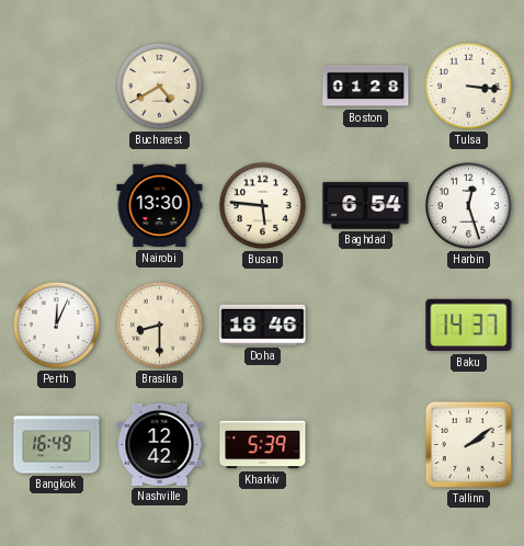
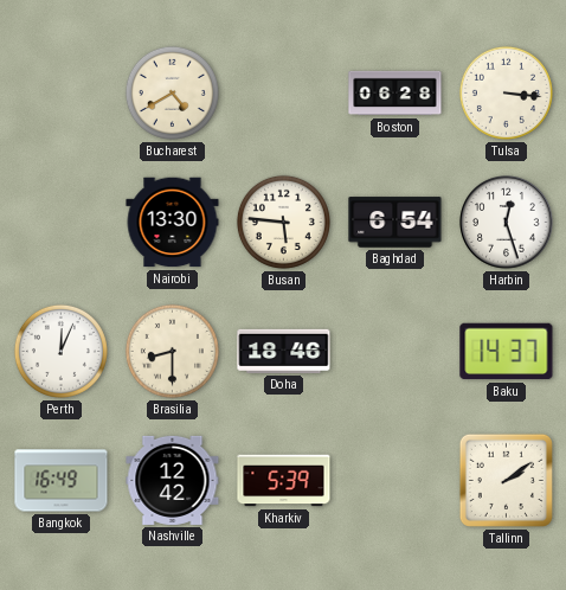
Boston: 01:28 -> 06:28 (395, 94)
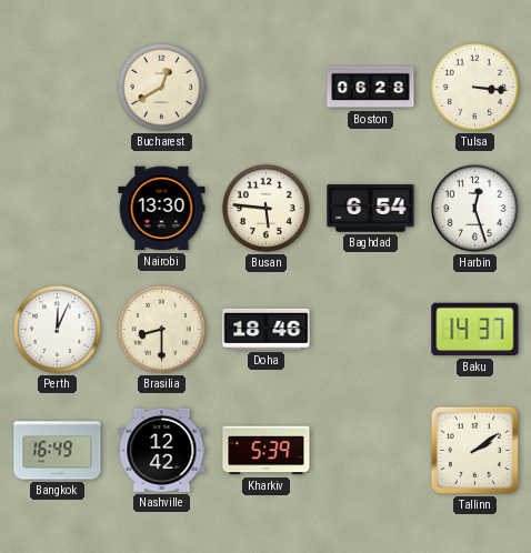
Bucharest: 4:40 -> 12:40 (161, 87)
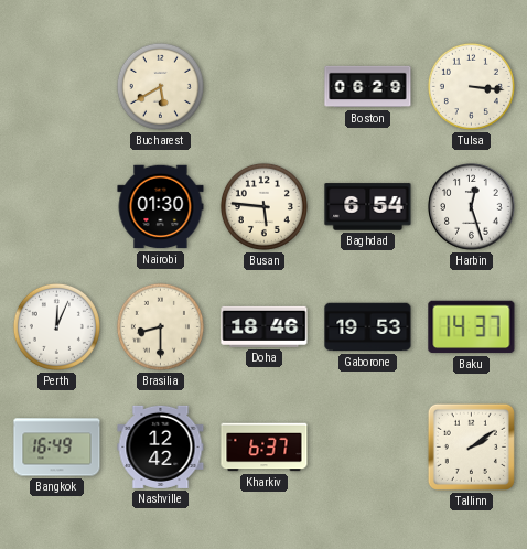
Bucharest: 12:40 -> 5:40 (160, 86)
Boston: 06:28 -> 06:29 (368, 87)
Nairobi: 13:30 -> 01:30 (161, 207)
Gaborone: none -> 19:53 (368, 327)
Kharkiv: 5:39 -> 6:37 (265, 448)
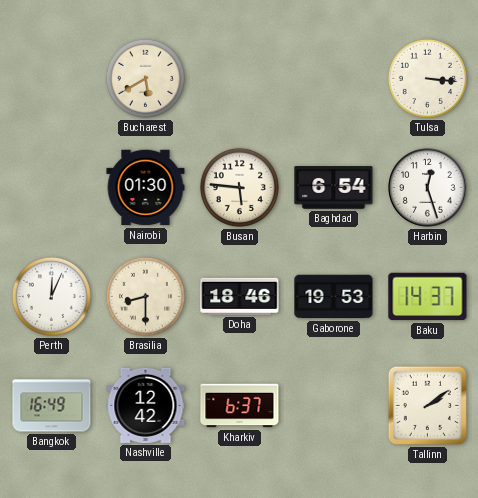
Boston: 06:29 -> none (368, 87)
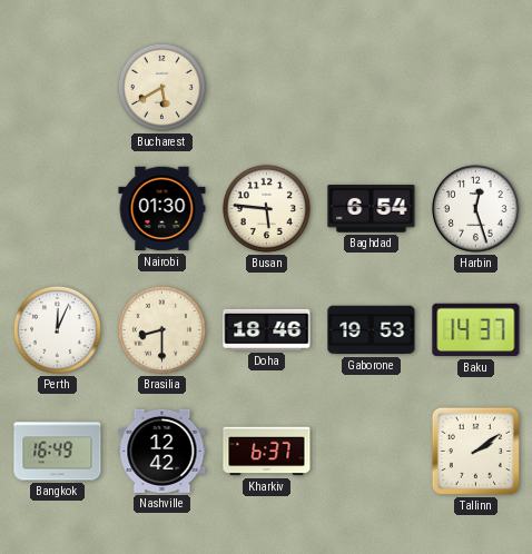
Tulsa: 3:16 -> none (427, 78)
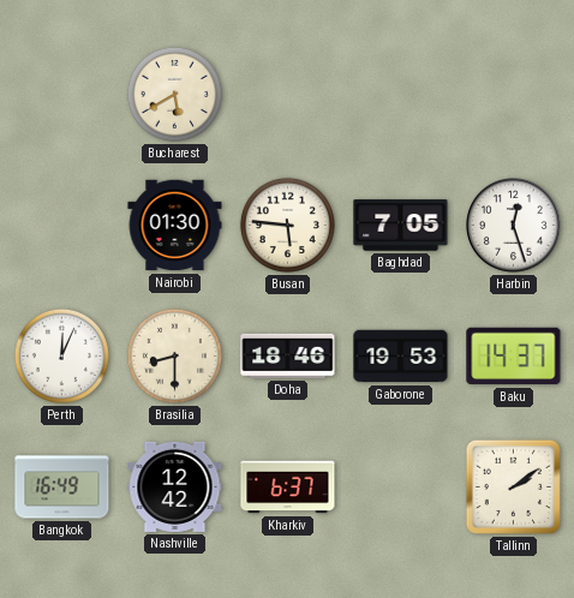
Baghdad: 6:54 -> 7:05 (401, 226)
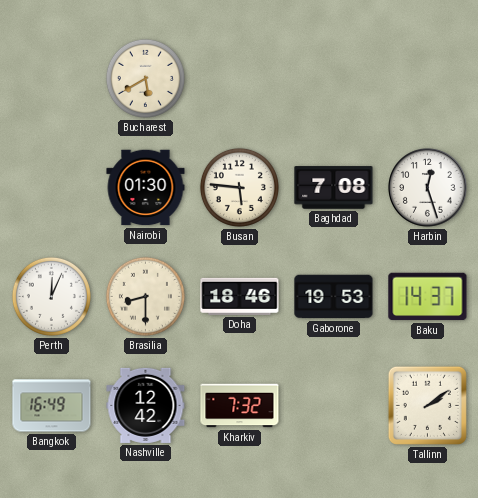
Baghdad: 7:05 -> 7:08 (334, 188)
Kharkiv: 6:37 -> 7:32 (240, 406)
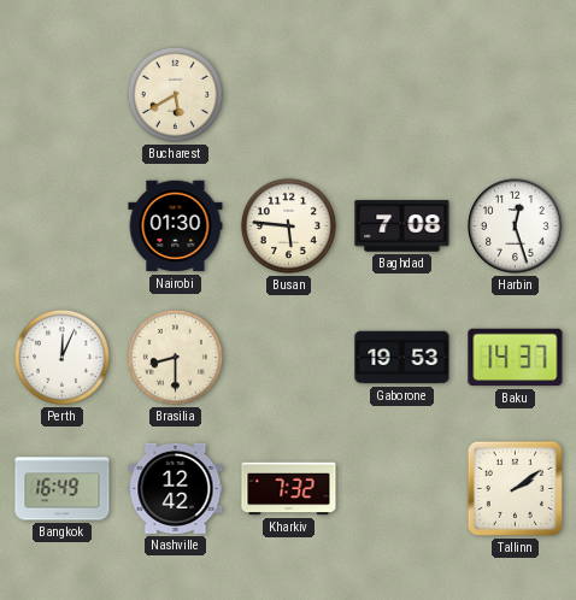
Doha: 18:46 -> none (240, 296)
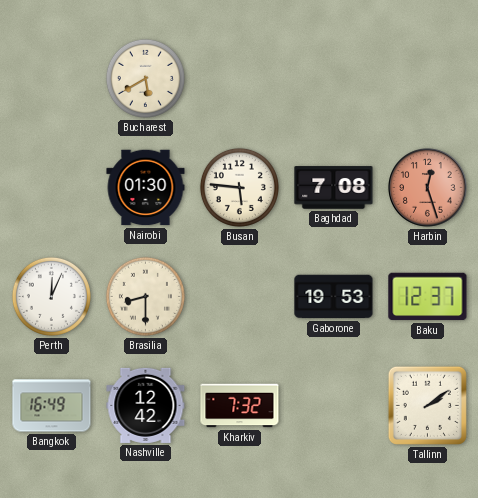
Harbin dial: white -> salmon (428, 188)
Baku: 14:37 -> 12:37 (428, 297)
